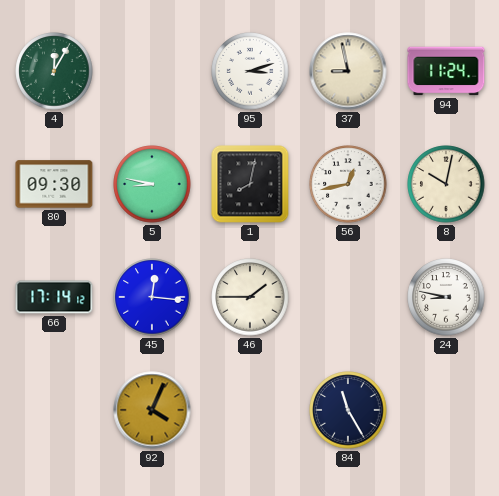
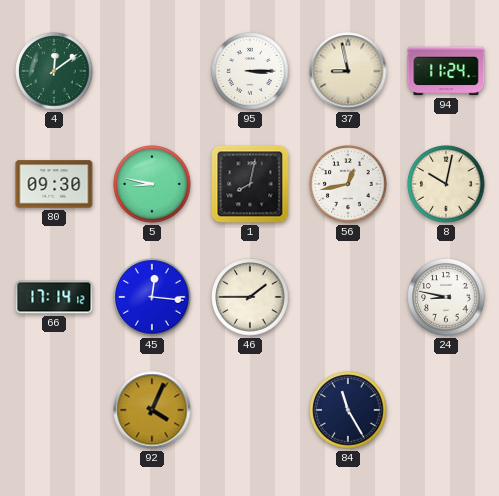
4: 12:05 -> 12:09 (54, 71)
95: 3:12 -> 3:15 (250, 71)
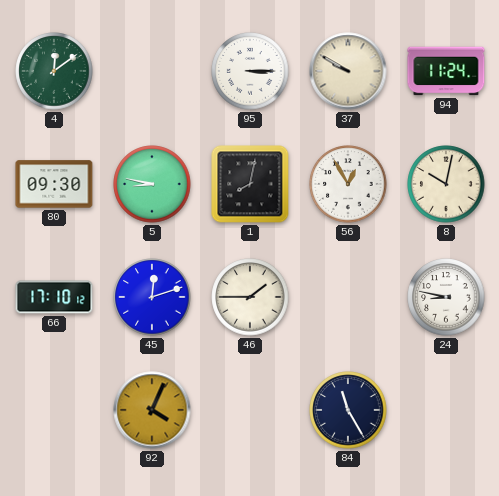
37: 8:58 -> 9:50 (348, 71)
56: 12:43 -> 12:55 (348, 184)
66: 17:14 -> 17:10 (54, 297)
45: 12:16 -> 12:12 (152, 297)
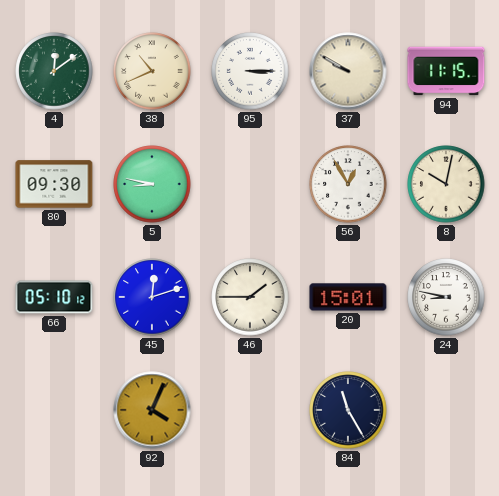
38: none -> 10:41 (152, 71)
94: 11:24 -> 11:15 (446, 71)
1: 8:02 -> none (250, 184)
66: 17:10 -> 05:10 (54, 297)
20: none -> 15:01 (348, 297)
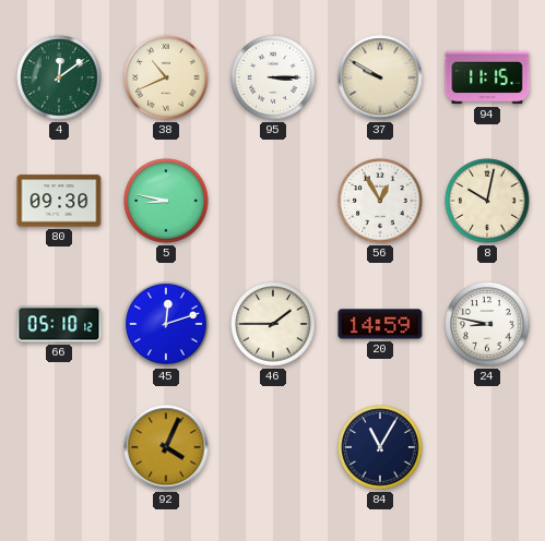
20: 15:01 -> 14:59 (380, 324)
84: 11:25 -> 11:05 (380, 447)
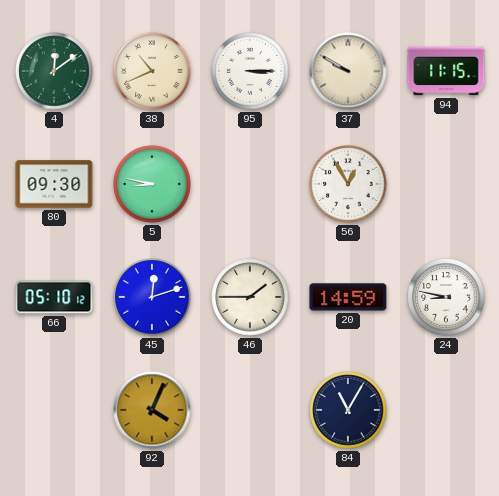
8: 10:02 -> none (487, 201)
